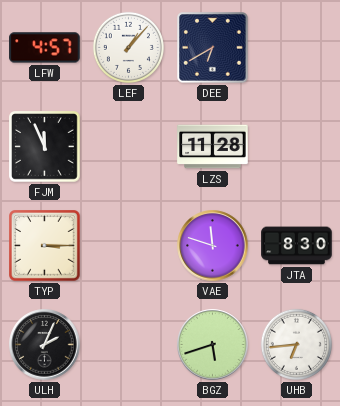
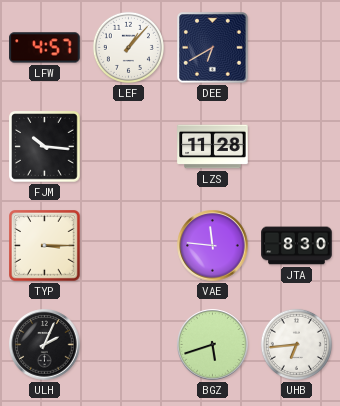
FJM: 11:56 -> 10:16 (45, 147)
VAE: 11:48 -> 11:46 (213, 246)
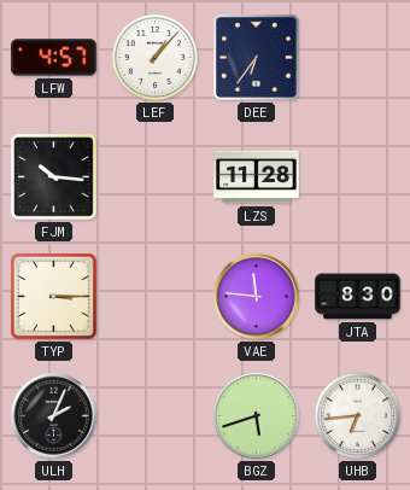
DEE: 6:40 -> 6:36 (257, 58)
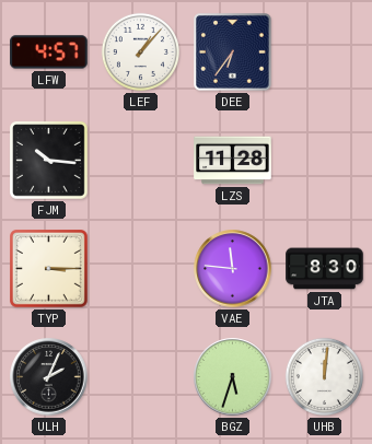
BGZ: 5:42 -> 5:33 (233, 377)
UHB: 6:44 -> 12:01 (324, 376)
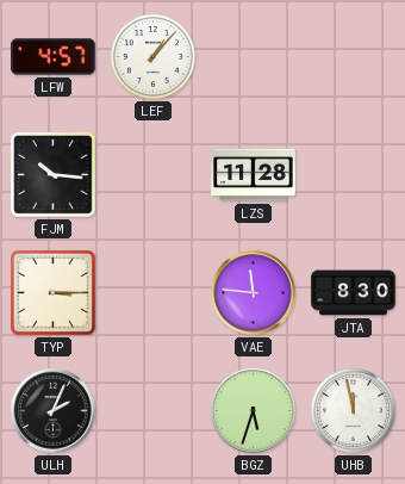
DEE: 6:36 -> none (233, 52)
UHB: 12:01 -> 11:58 (353, 410)
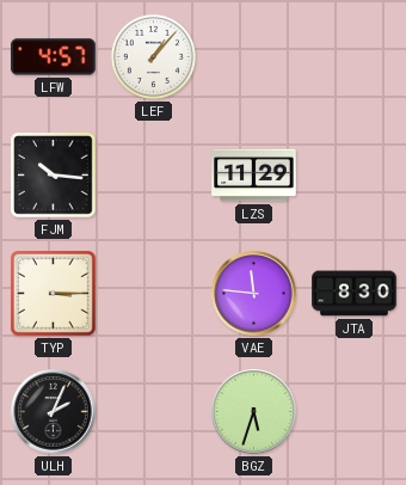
LZS: 11:28 -> 11:29 (254, 176)
UHB: 11:58 -> none (353, 410)
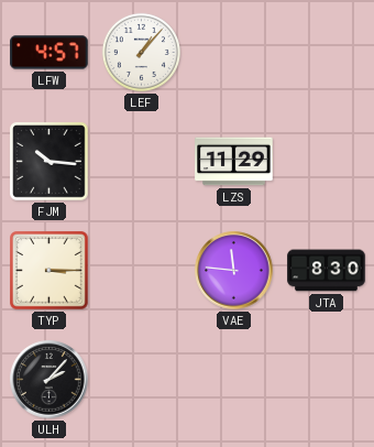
ULH: 2:04 -> 2:07 (50, 380)
BGZ: 5:33 -> none (254, 412)
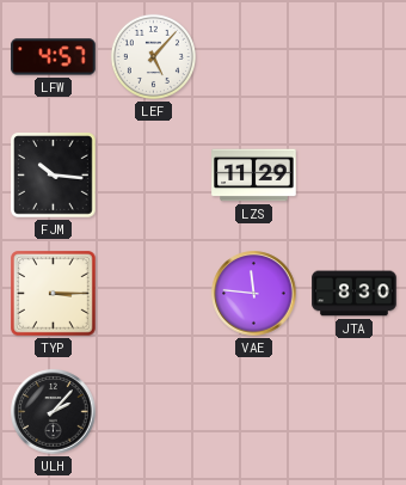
LEF: 1:07 -> 5:07 (153, 56)
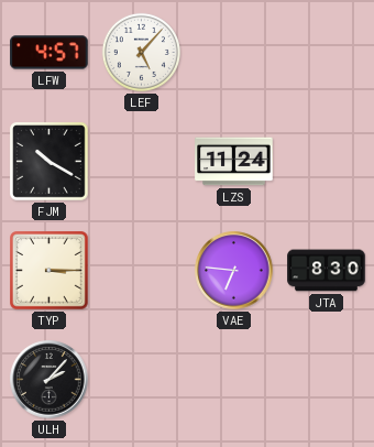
FJM: 10:16 -> 10:20 (50, 162)
LZS: 11:29 -> 11:24 (234, 162)
VAE: 11:46 -> 6:46 (234, 271)
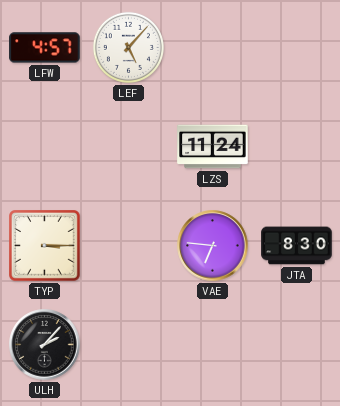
FJM: 10:20 -> none (50, 162)
